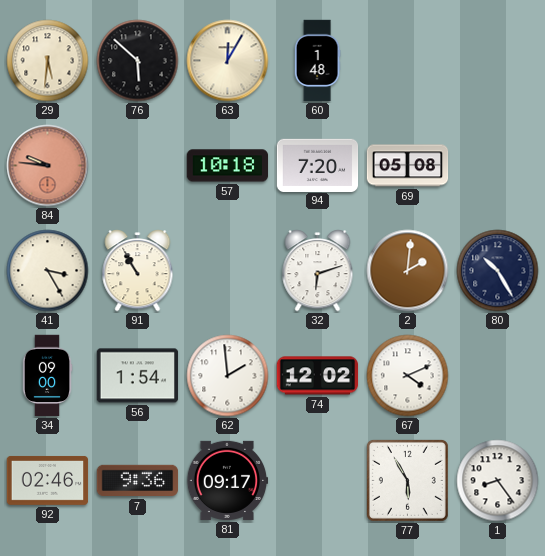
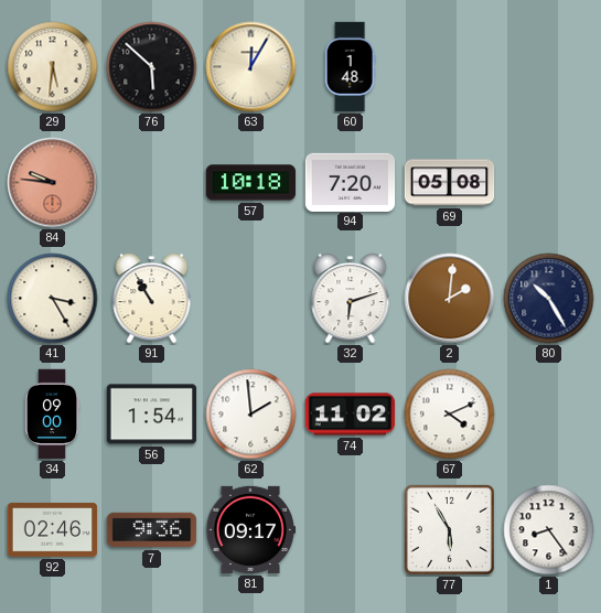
74: 12:02 -> 11:02 (351, 415)
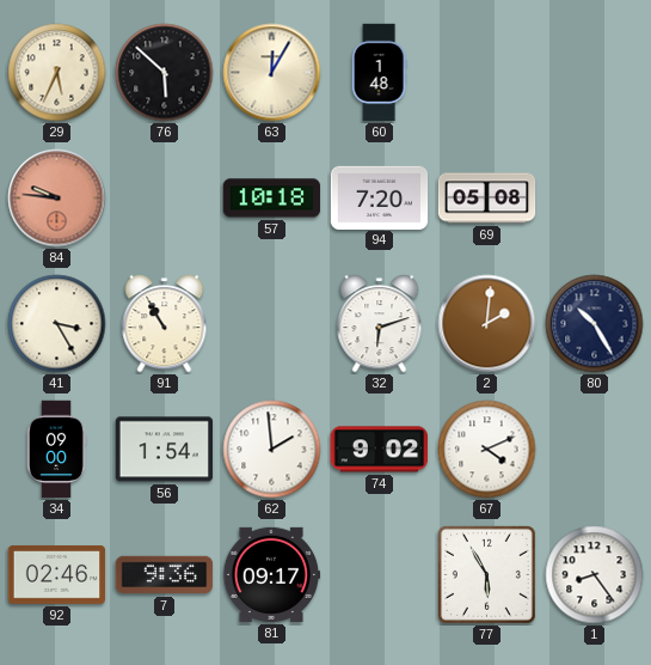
29: 5:31 -> 5:34 (57, 73)
74: 11:02 -> 9:02 (380, 450)
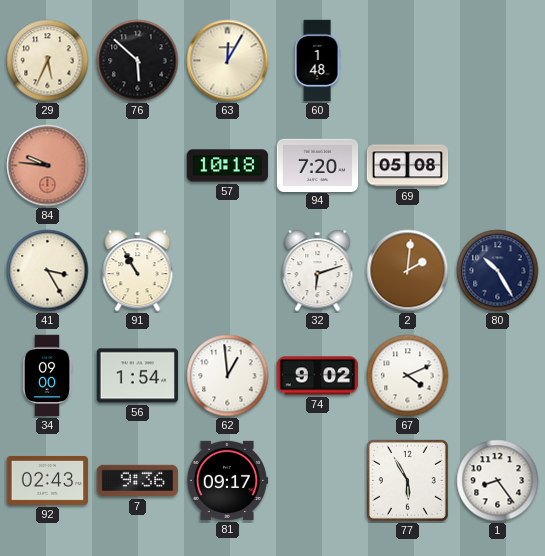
62: 1:59 -> 12:59 (228, 376)
92: 02:46 -> 02:43 (48, 481)
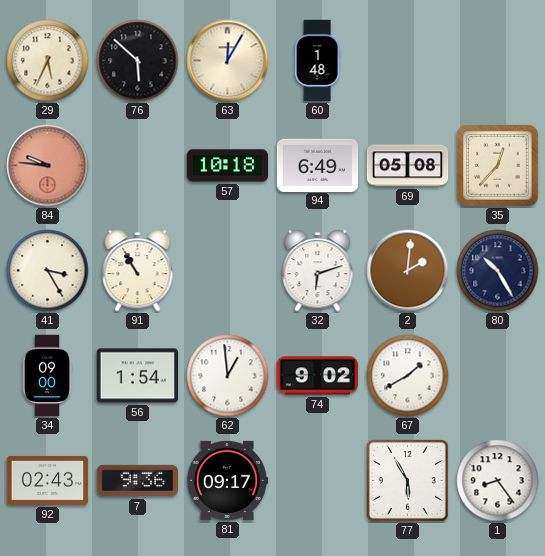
94: 7:20 -> 6:49 (318, 165)
35: none -> 12:37 (498, 166)
67: 4:11 -> 1:40 (408, 376)
